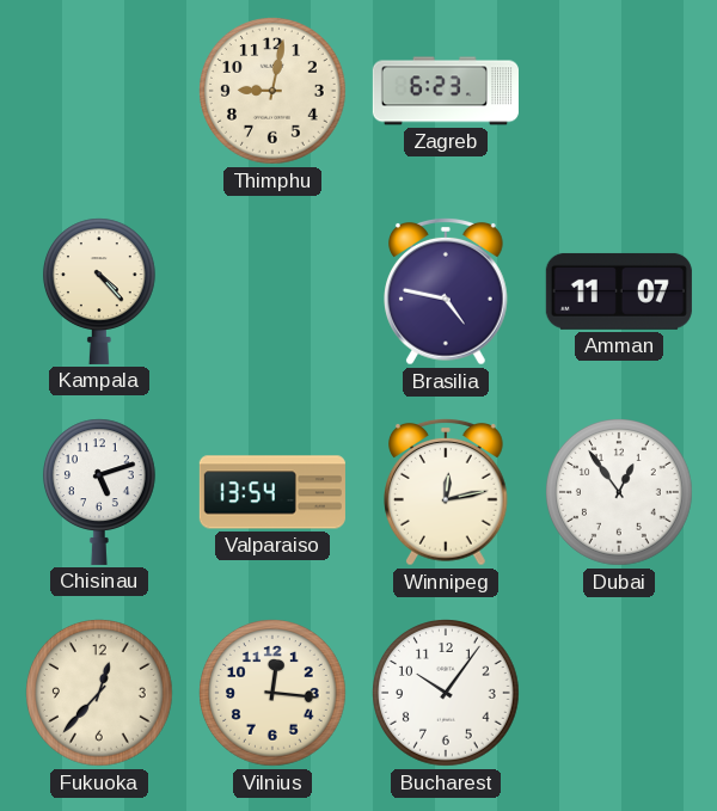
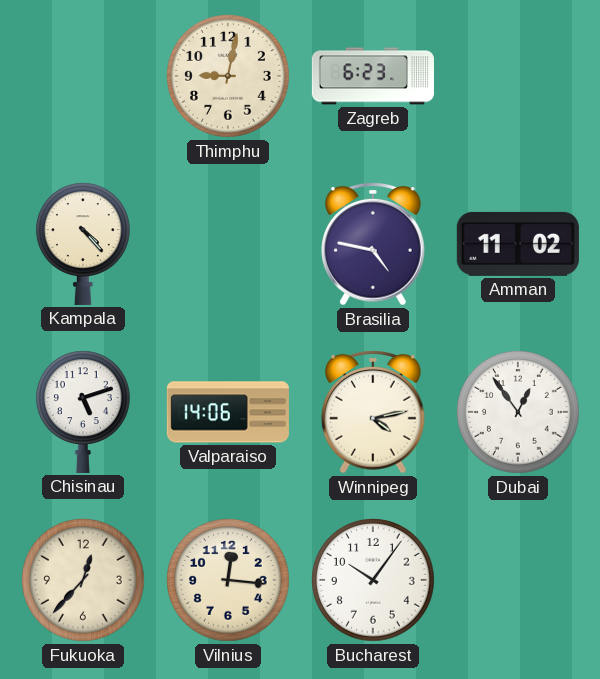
Amman: 11:07 -> 11:02 (518, 244)
Valparaiso: 13:54 -> 14:06 (228, 412)
Winnipeg: 12:13 -> 4:13 (374, 413)
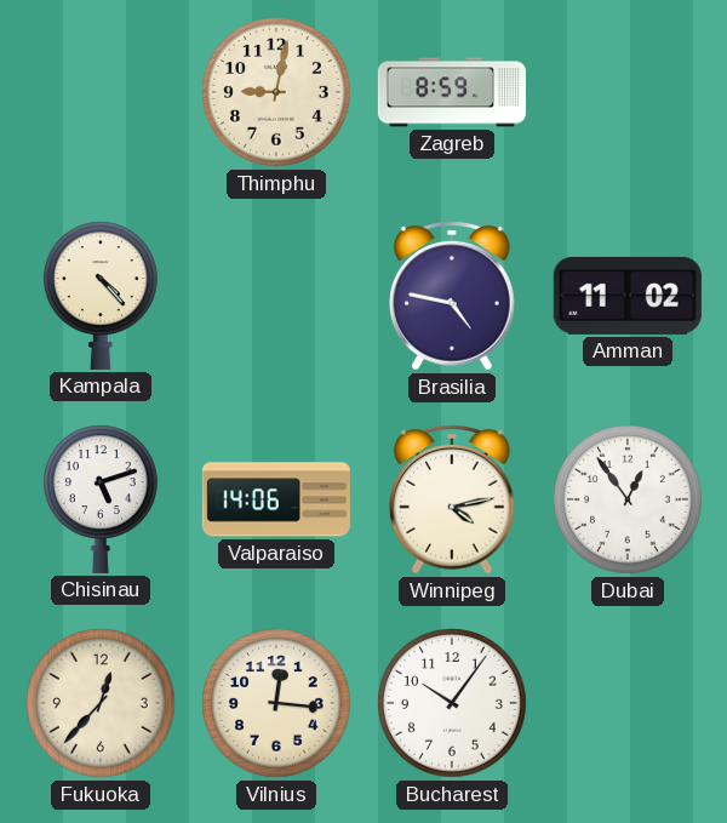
Zagreb: 6:23 -> 8:59 (452, 92)
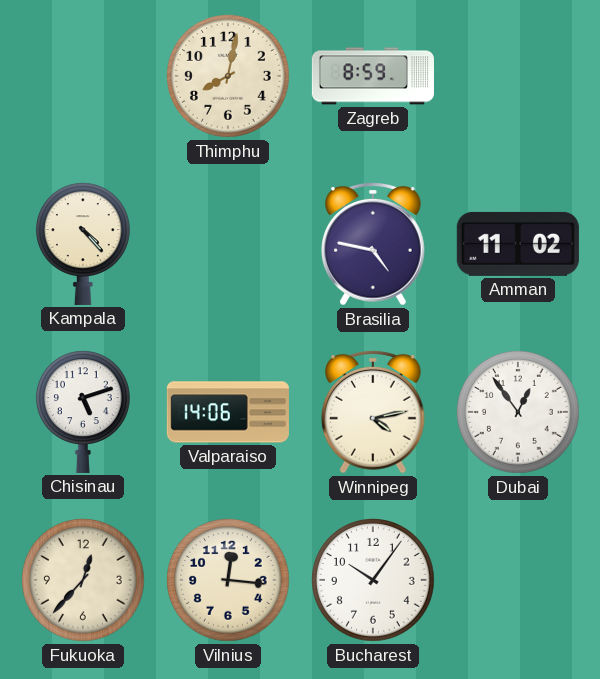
Thimphu: 9:02 -> 8:02 (229, 77)
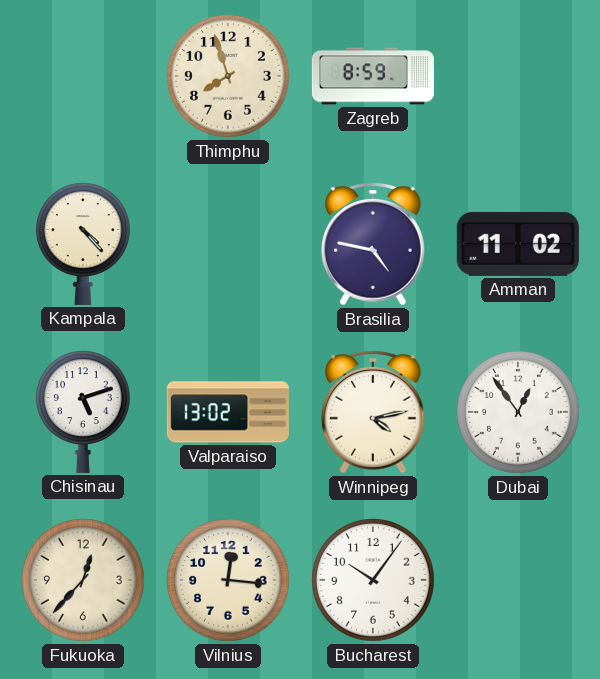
Thimphu: 8:02 -> 7:57 (229, 77)
Valparaiso: 14:06 -> 13:02 (228, 412)
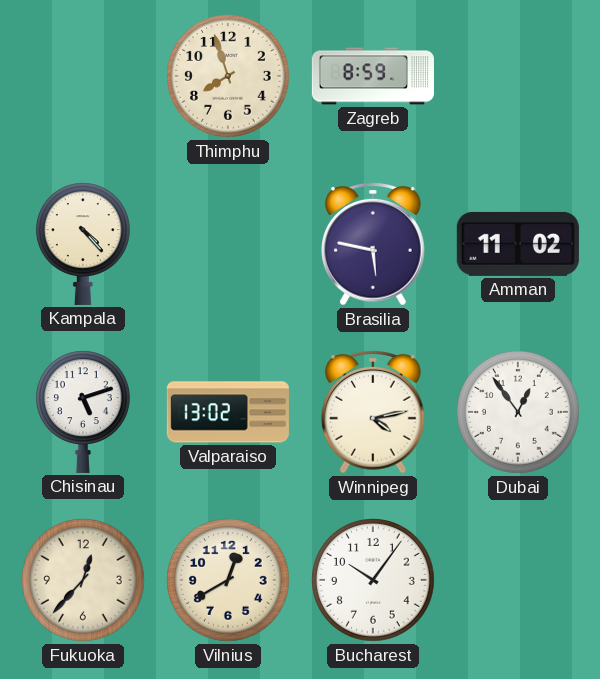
Brasilia: 4:47 -> 5:47 (374, 245)
Vilnius: 12:16 -> 12:40 (229, 581)
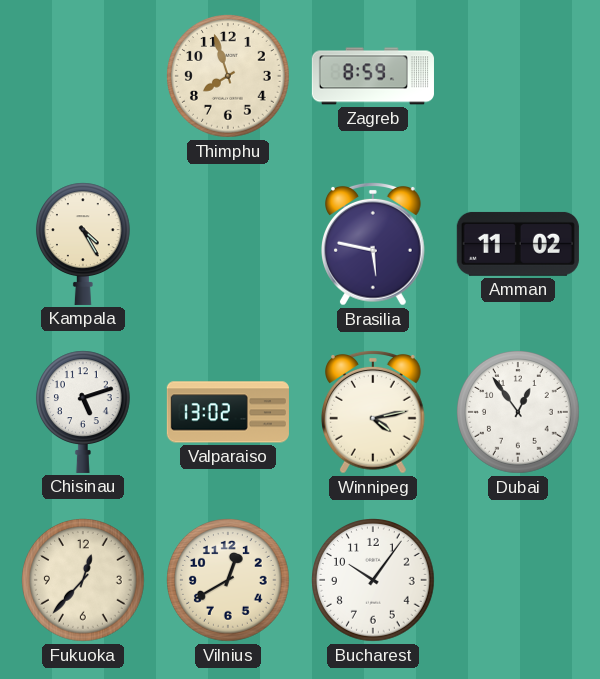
Kampala: 4:23 -> 4:25 (83, 244)
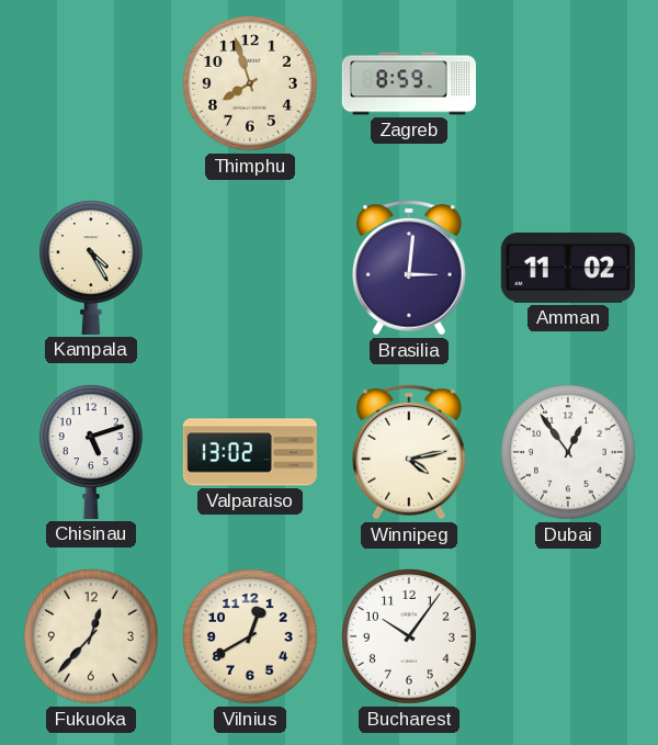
Brasilia: 5:47 -> 3:01 (410, 269)
